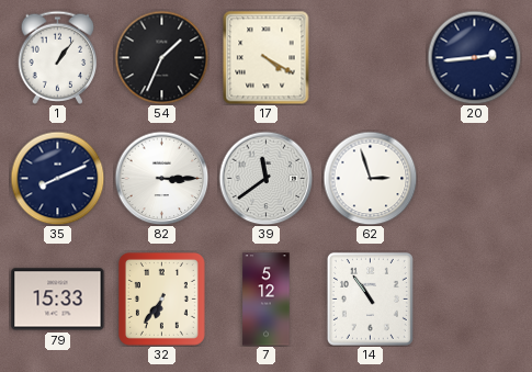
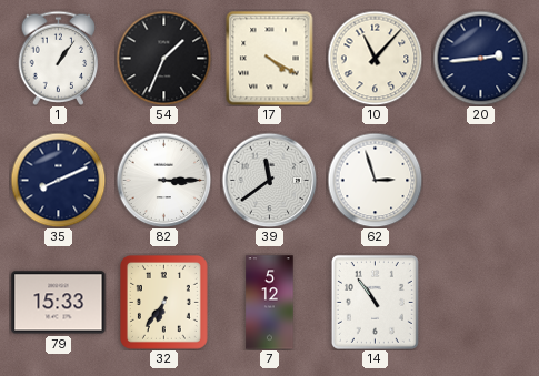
10: none -> 11:07 (375, 58)
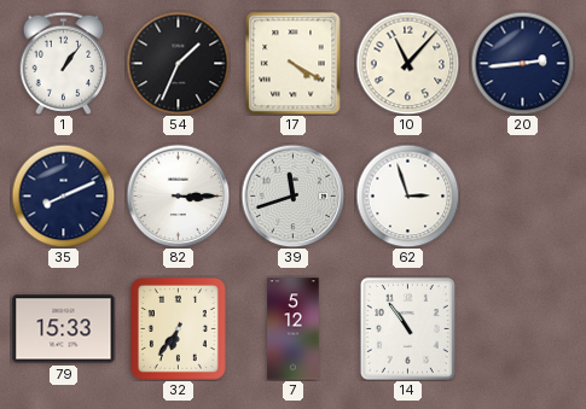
39: 11:39 -> 11:42 (292, 195)
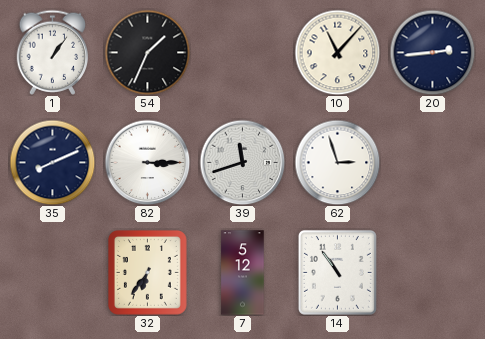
17: 4:20 -> none (294, 63)
79: 15:33 -> none (64, 329)
